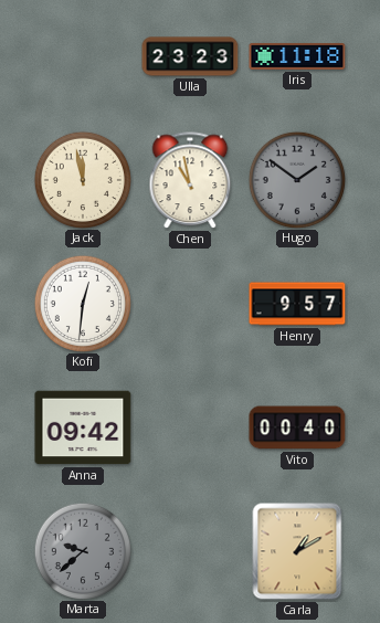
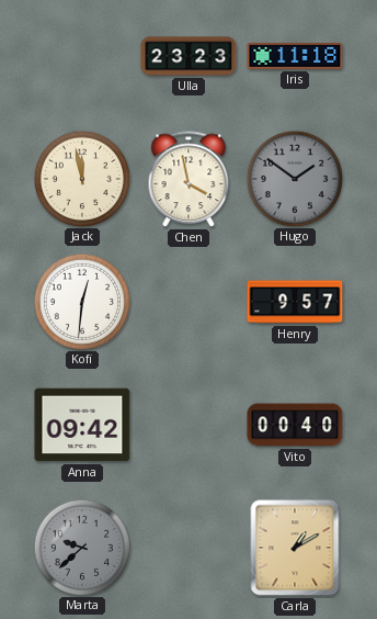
Chen: 10:58 -> 3:58 (188, 180)
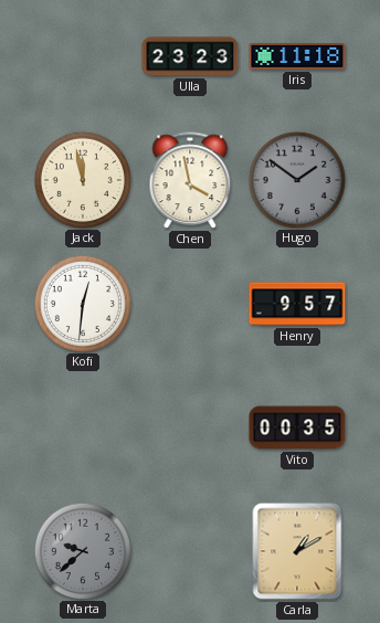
Anna: 09:42 -> none (82, 425)
Vito: 00:40 -> 00:35 (297, 427)
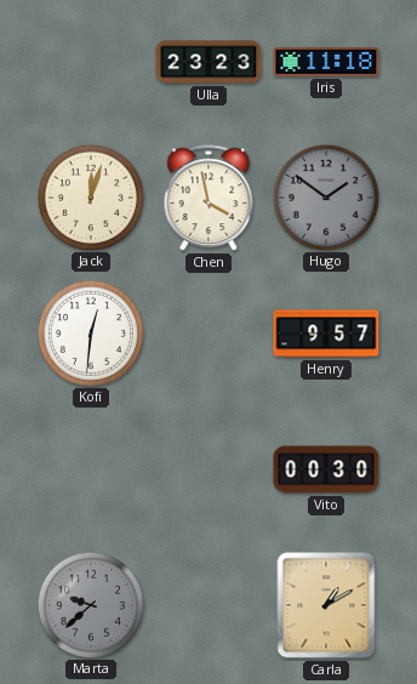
Jack: 11:58 -> 12:03 (90, 196)
Vito: 00:35 -> 00:30 (326, 469)
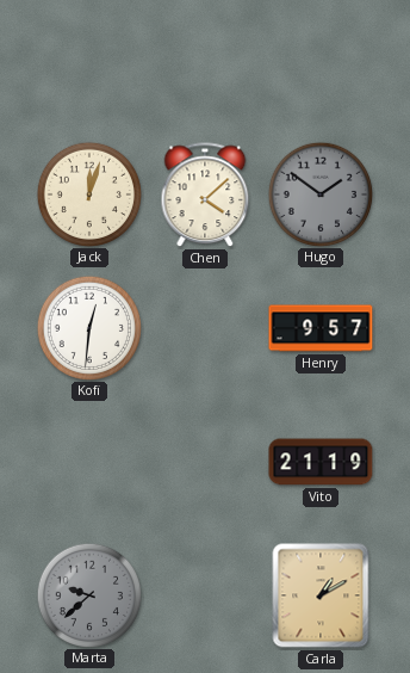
Ulla: 23:23 -> none (208, 62)
Iris: 11:18 -> none (326, 62)
Chen: 3:58 -> 4:08 (205, 196)
Vito: 00:30 -> 21:19 (321, 462)
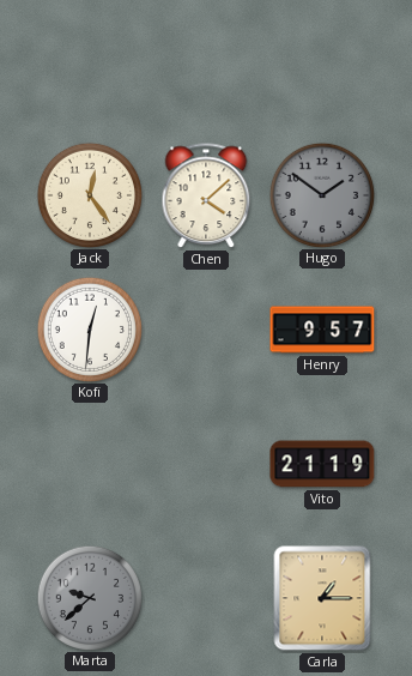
Jack: 12:03 -> 12:24 (89, 194)
Carla: 1:10 -> 1:15 (322, 598)
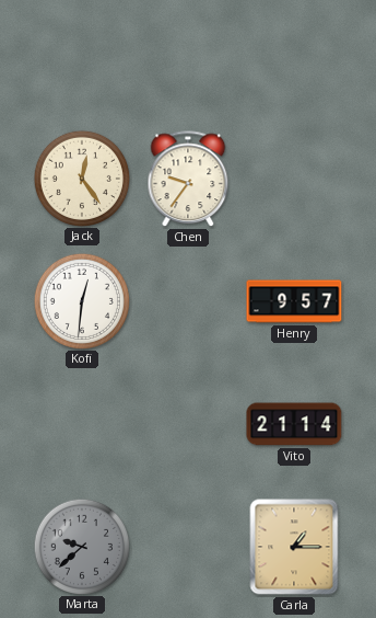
Chen: 4:08 -> 9:36 (188, 180)
Hugo: 1:51 -> none (321, 194)
Vito: 21:19 -> 21:14 (294, 424)
